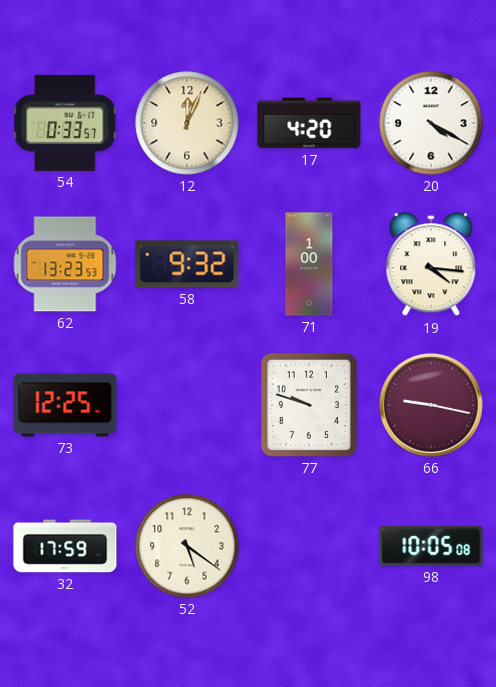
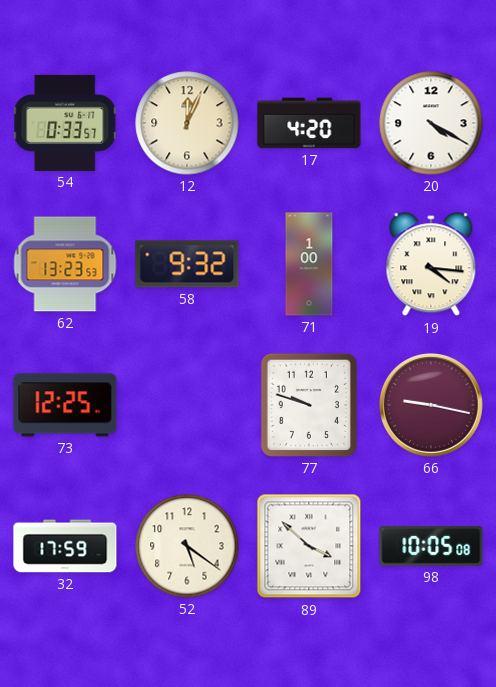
89: none -> 3:52 (309, 546)
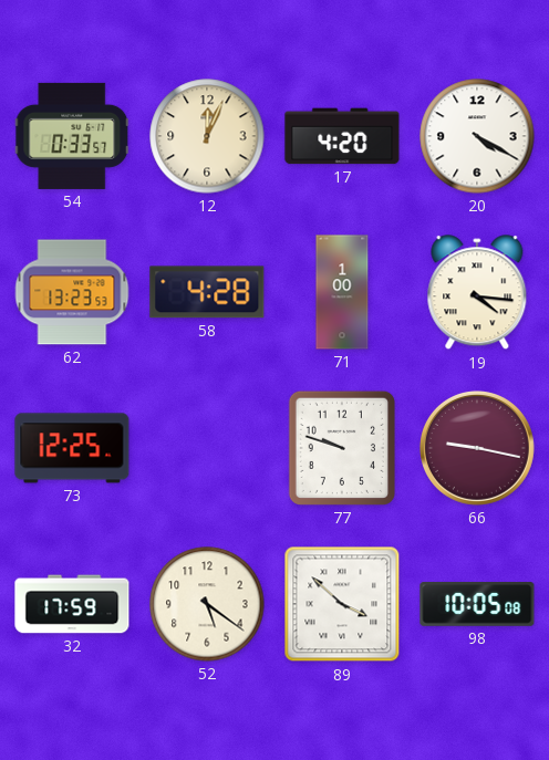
58: 9:32 -> 4:28 (207, 292)
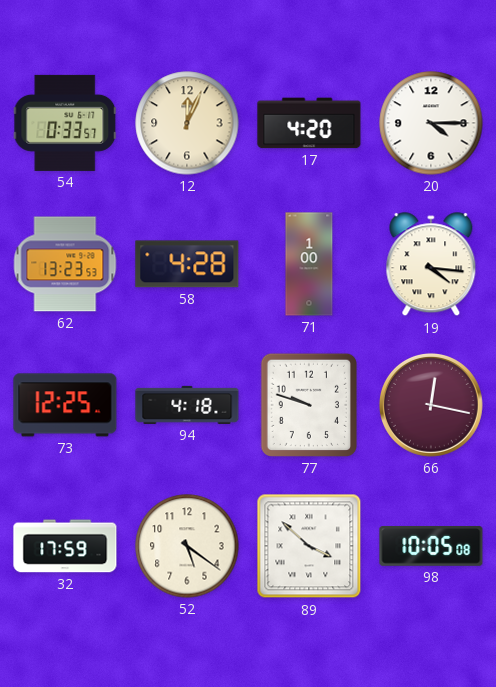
20: 4:20 -> 4:15 (431, 123)
94: none -> 4:18 (187, 405)
66: 9:17 -> 12:17 (431, 405)
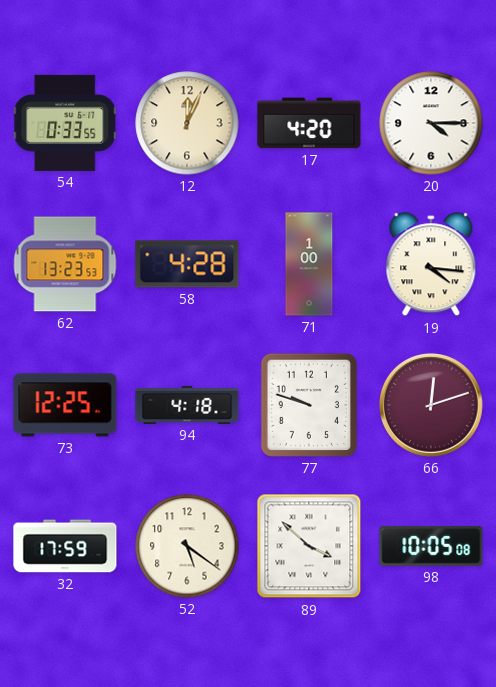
54: 0:33:57 -> 0:33:55 (65, 123)
66: 12:17 -> 12:12 (431, 405)
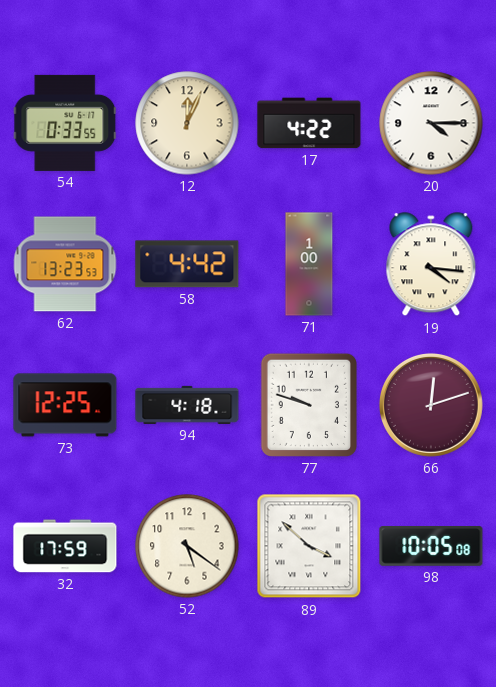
17: 4:20 -> 4:22 (309, 123)
58: 4:28 -> 4:42 (187, 264)
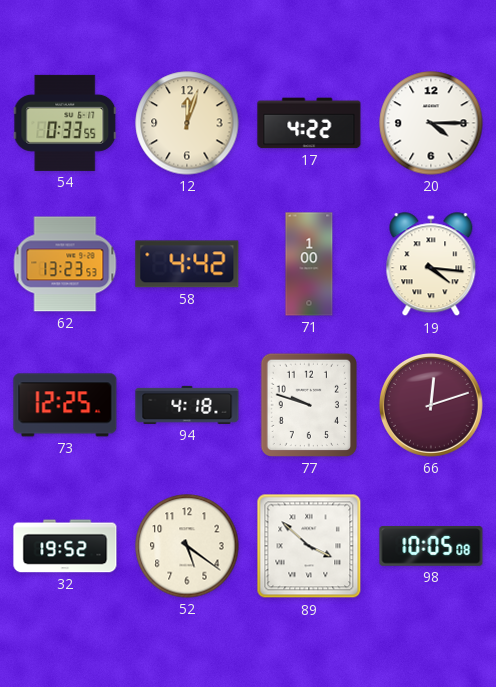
12: 12:04 -> 12:03 (187, 123)
32: 17:59 -> 19:52 (65, 546)
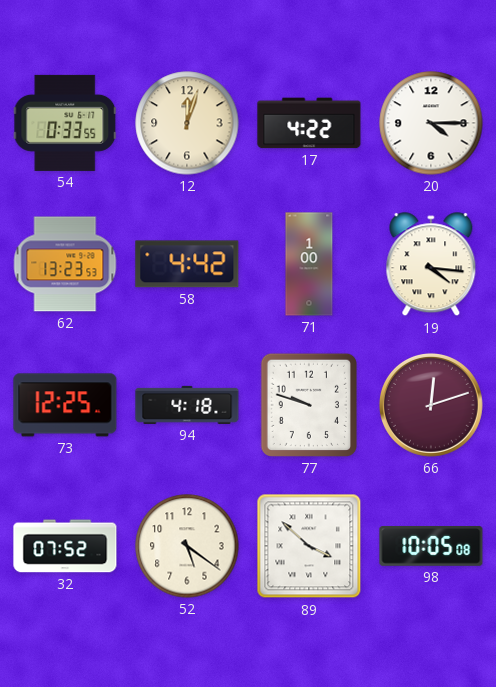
32: 19:52 -> 07:52 (65, 546)
